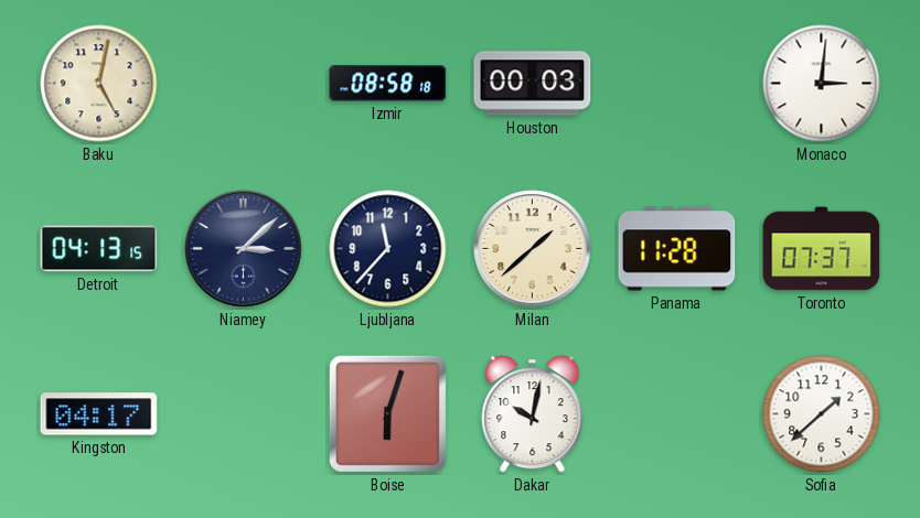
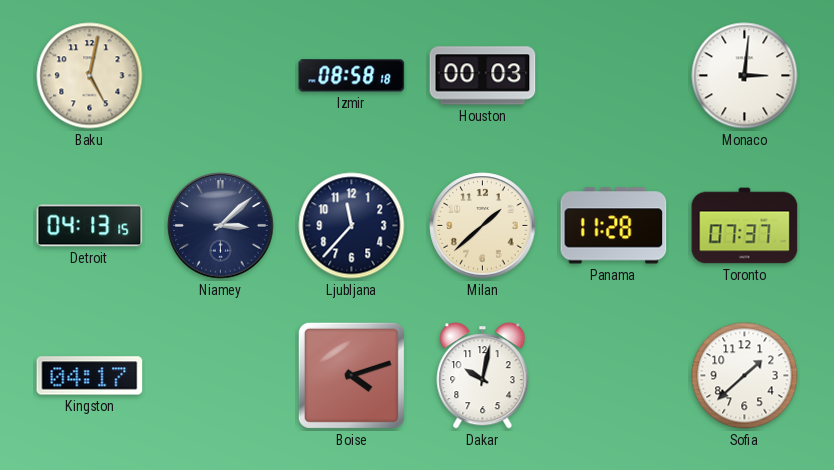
Boise: 6:03 -> 4:12 (351, 375)
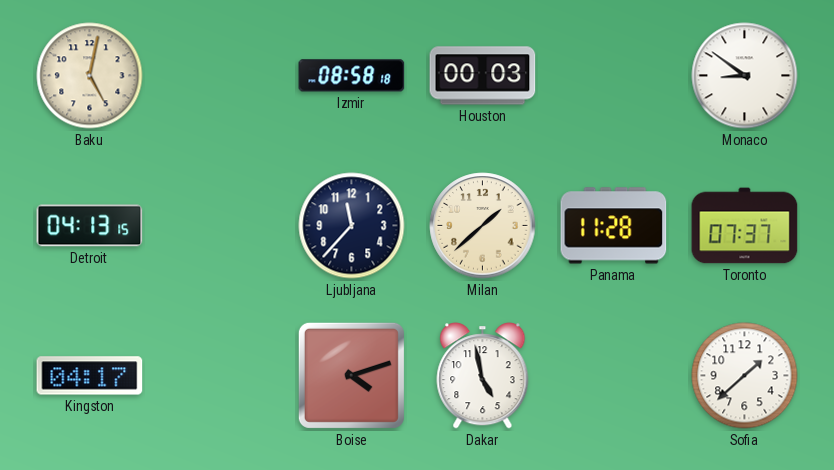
Monaco: 3:01 -> 8:51 (745, 76)
Niamey: 3:08 -> none (221, 226)
Dakar: 10:02 -> 4:58 (483, 376)
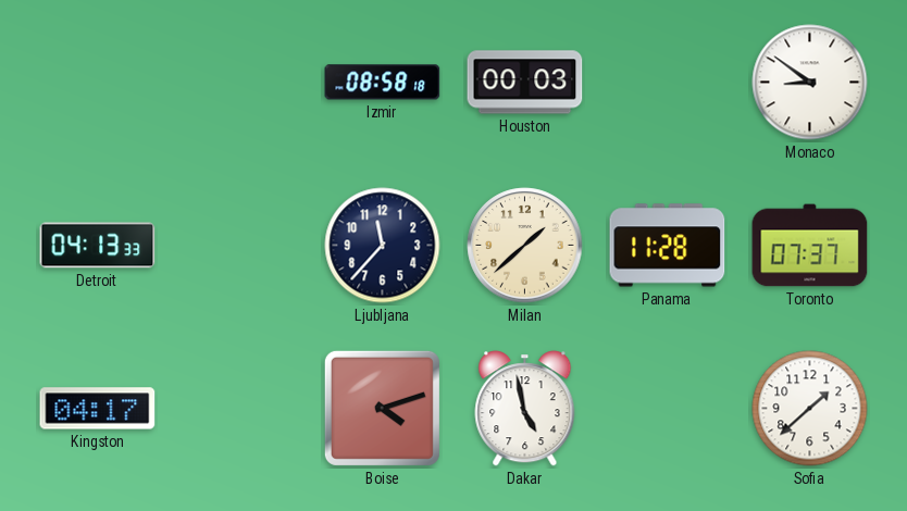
Baku: 5:02 -> none (90, 76)
Detroit: 04:13:15 -> 04:13:33 (98, 246)
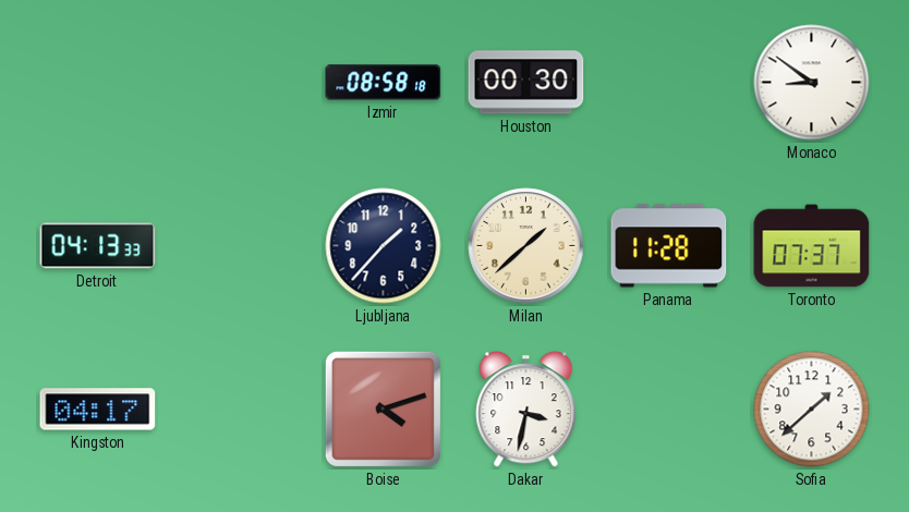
Houston: 00:03 -> 00:30 (526, 83)
Ljubljana: 11:37 -> 1:37 (384, 246)
Dakar: 4:58 -> 3:32 (526, 410)
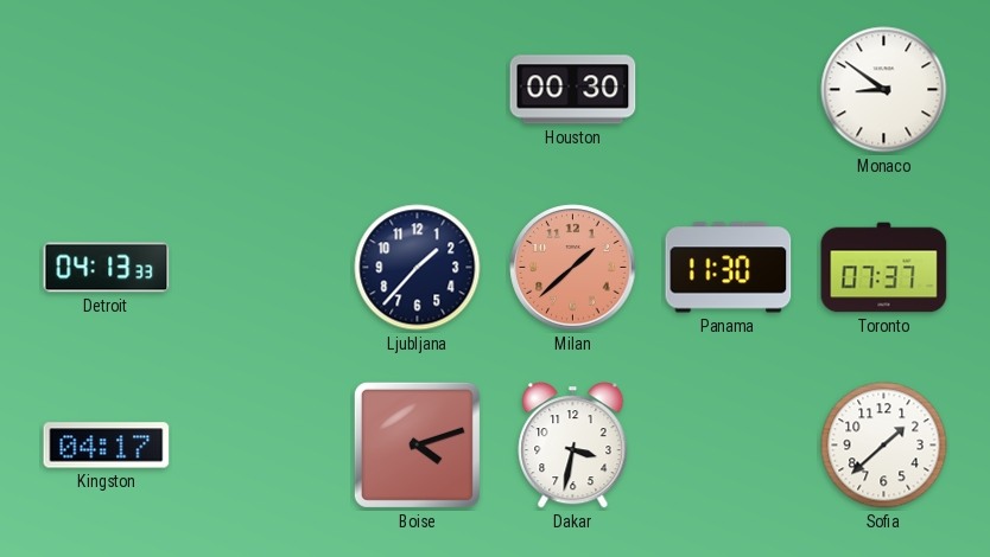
Izmir: 08:58 -> none (384, 83)
Milan dial: cream -> salmon (573, 268)
Panama: 11:28 -> 11:30 (729, 268)
